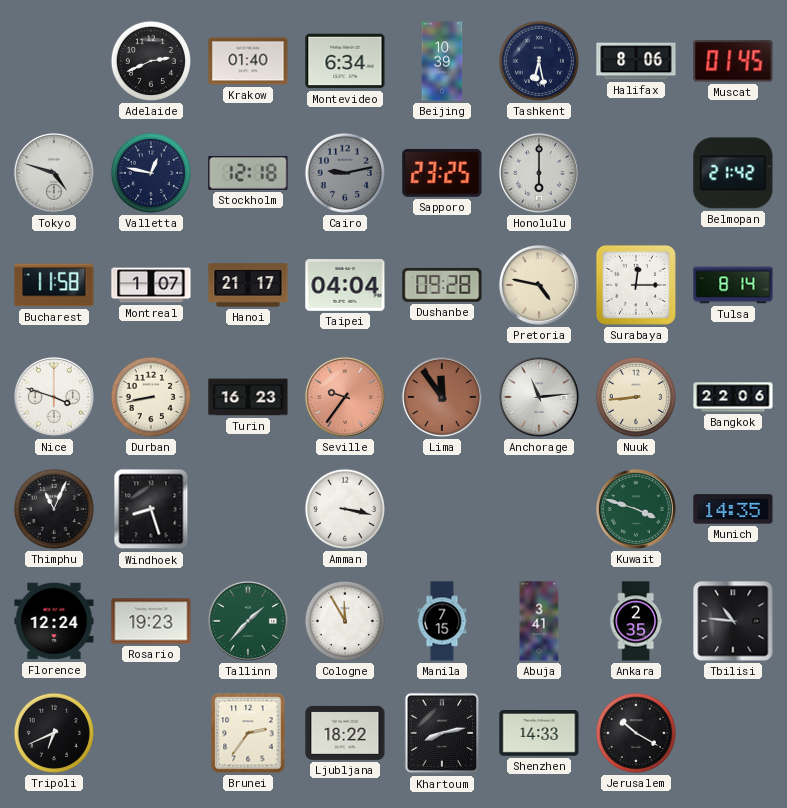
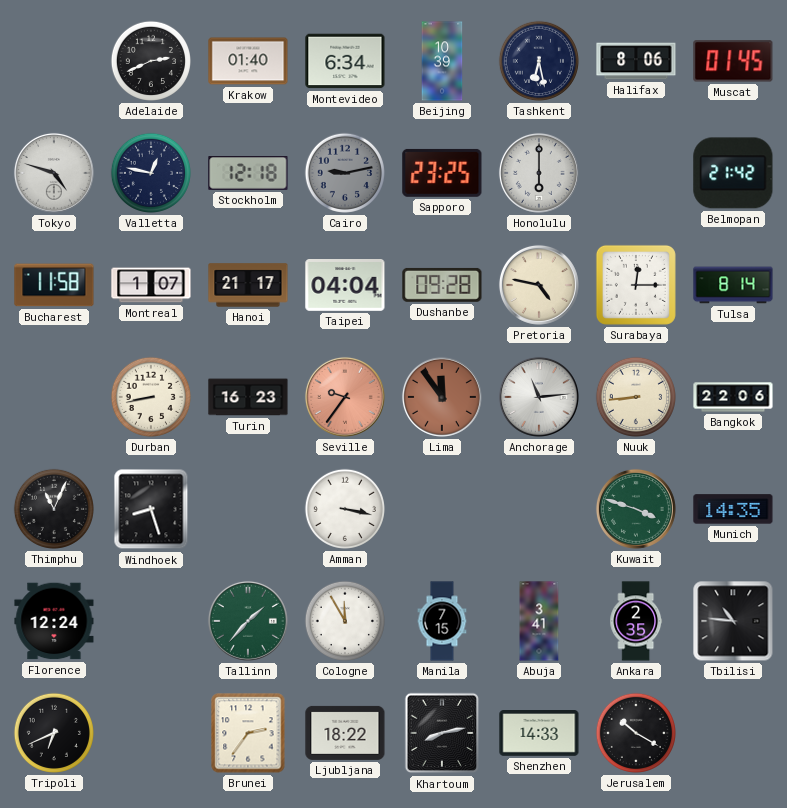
Nice: 3:48 -> none (54, 397)
Rosario: 19:23 -> none (151, 621)
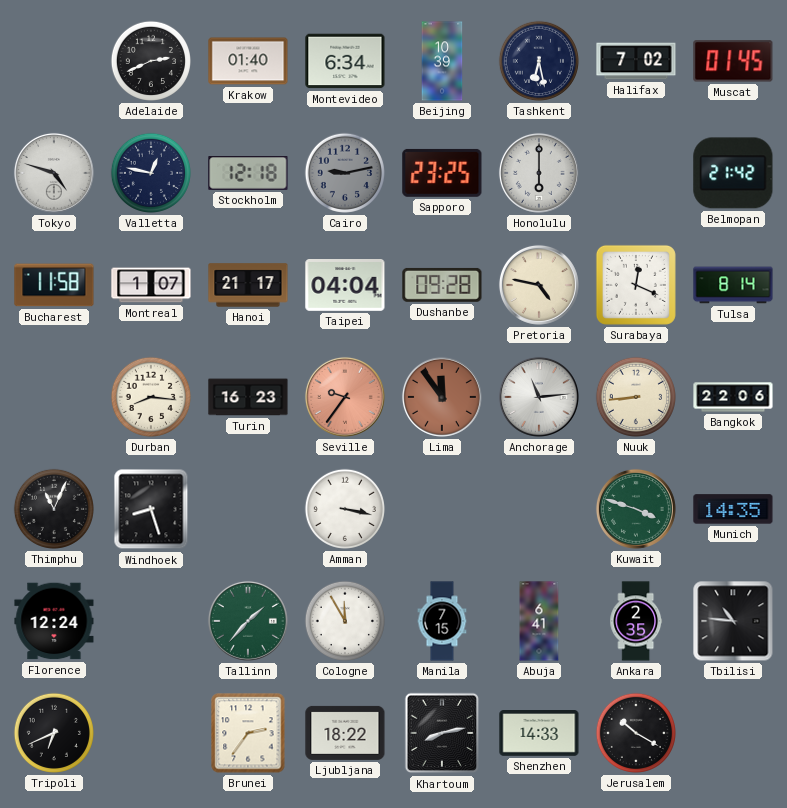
Halifax: 8:06 -> 7:02 (636, 61)
Surabaya: 12:15 -> 12:19 (636, 285)
Durban: 8:43 -> 8:16 (151, 397)
Abuja: 3:41 -> 6:41 (539, 621)
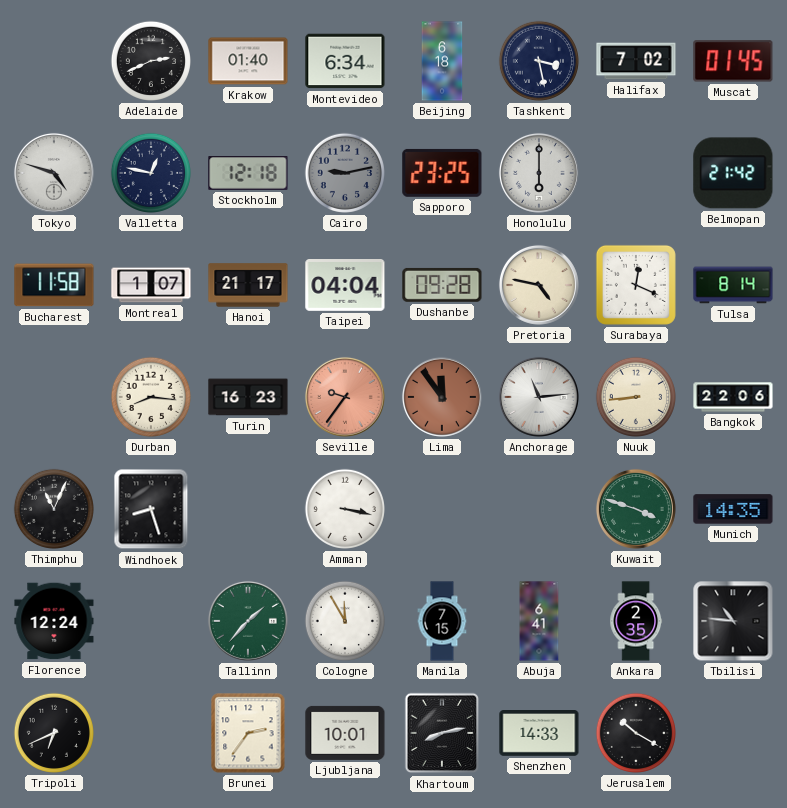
Beijing: 10:39 -> 6:18 (442, 61)
Tashkent: 6:28 -> 3:28 (539, 61)
Ljubljana: 18:22 -> 10:01 (345, 733)
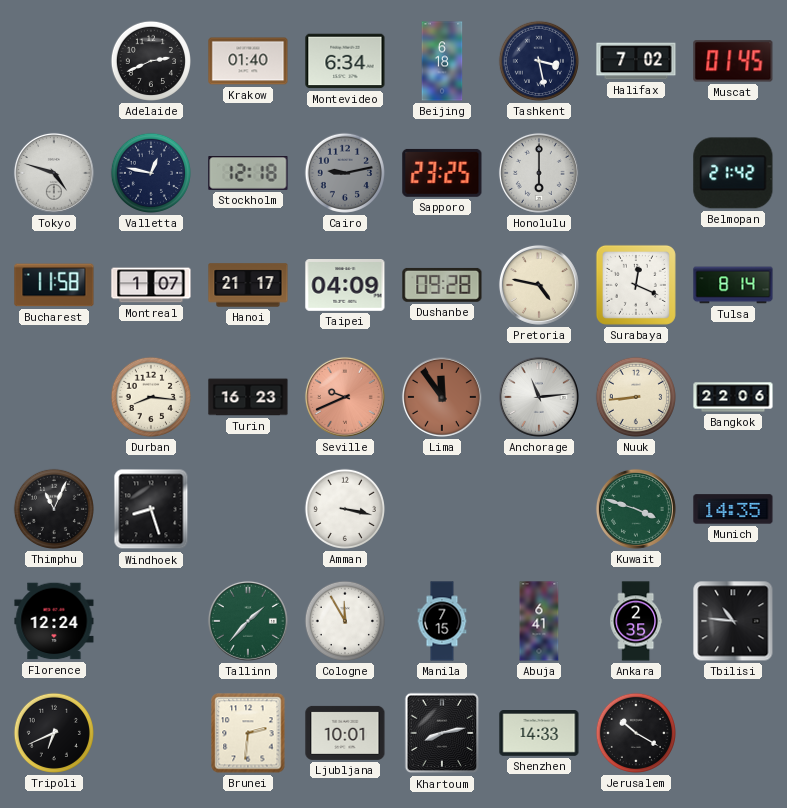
Taipei: 04:04 -> 04:09 (345, 286)
Seville: 9:36 -> 9:41 (345, 397)
Brunei: 2:36 -> 2:31 (248, 733)
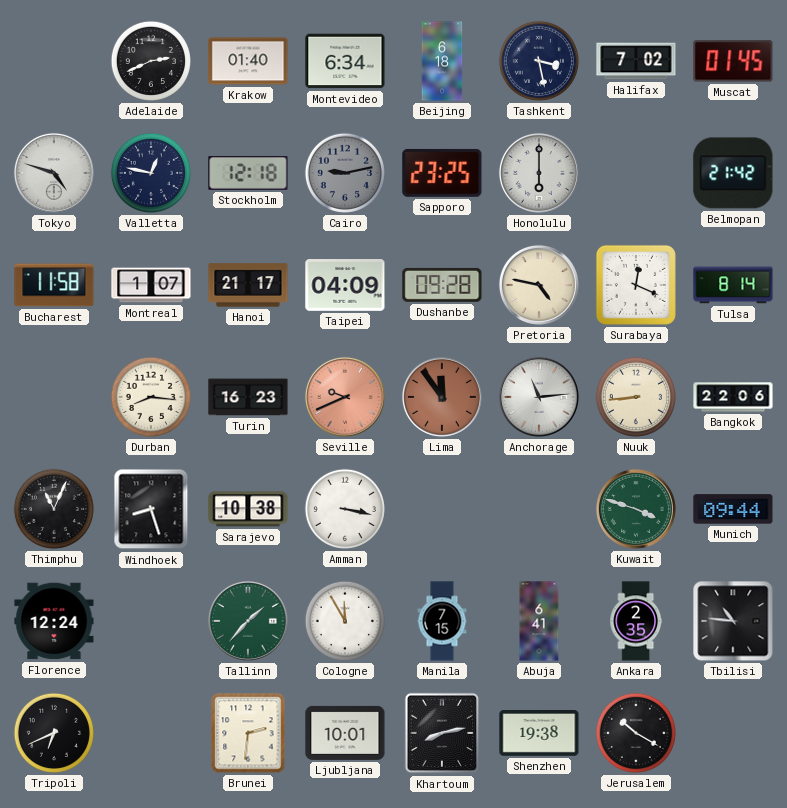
Sarajevo: none -> 10:38 (248, 509)
Munich: 14:35 -> 09:44 (733, 509)
Shenzhen: 14:33 -> 19:38 (539, 734)
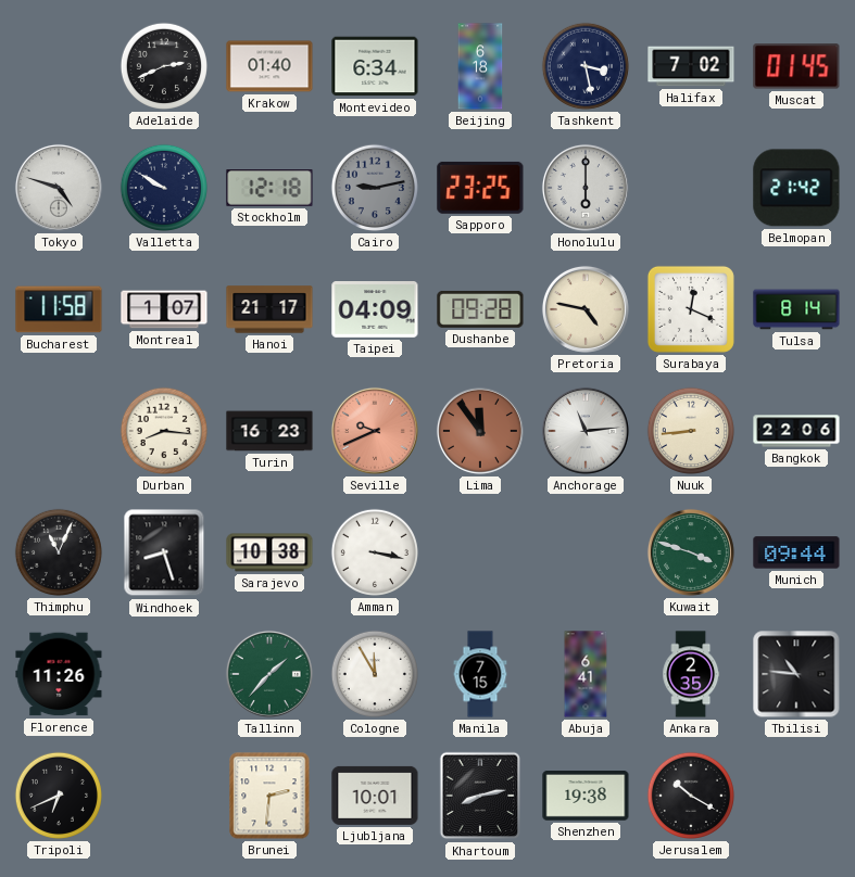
Valletta: 12:47 -> 9:50 (164, 188)
Florence: 12:24 -> 11:26 (59, 674)
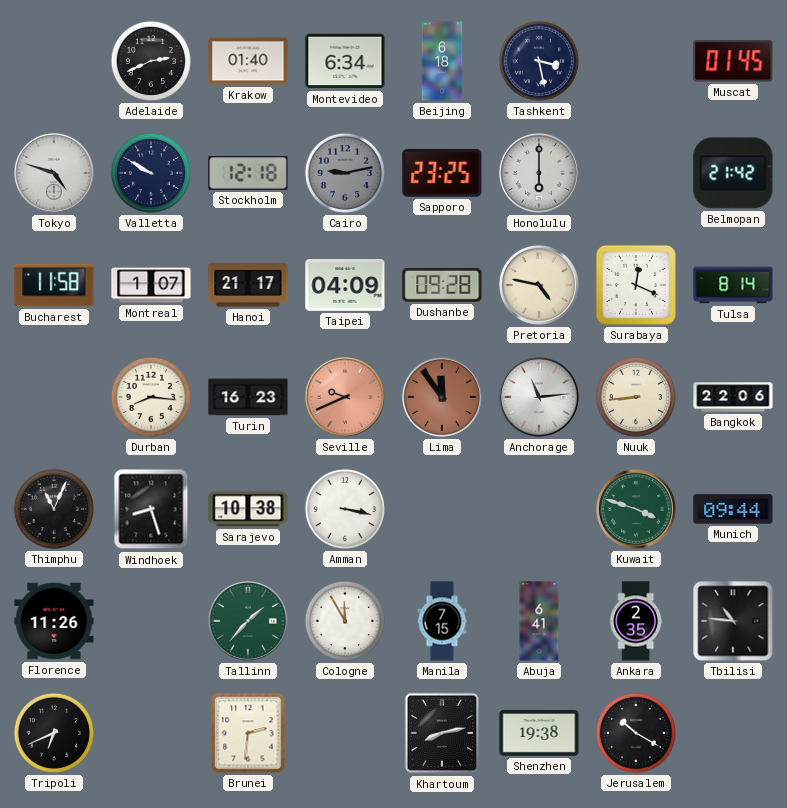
Halifax: 7:02 -> none (691, 66)
Ljubljana: 10:01 -> none (375, 796)
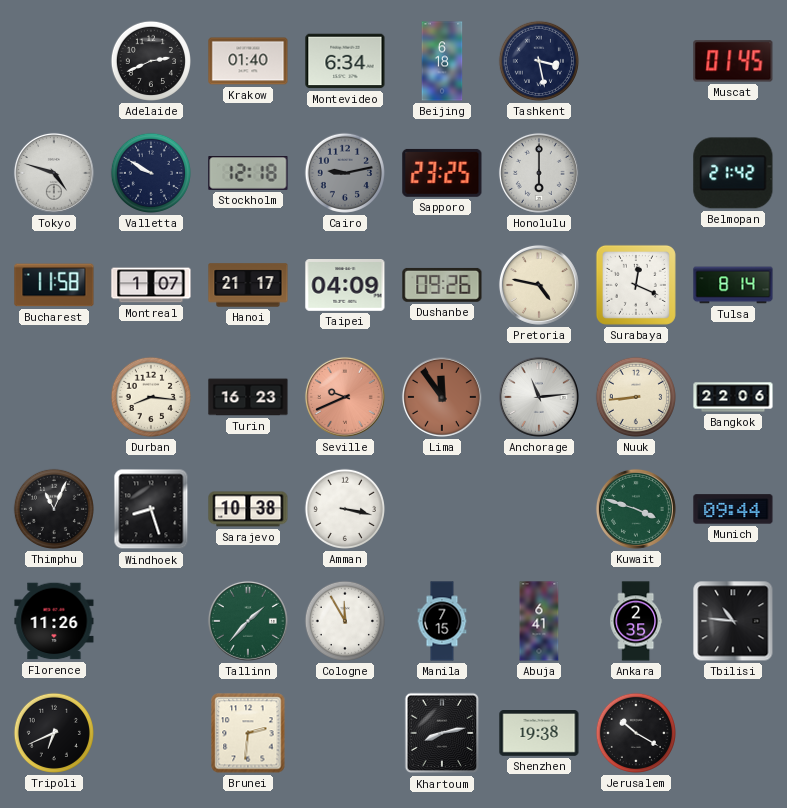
Dushanbe: 09:28 -> 09:26 (442, 285)
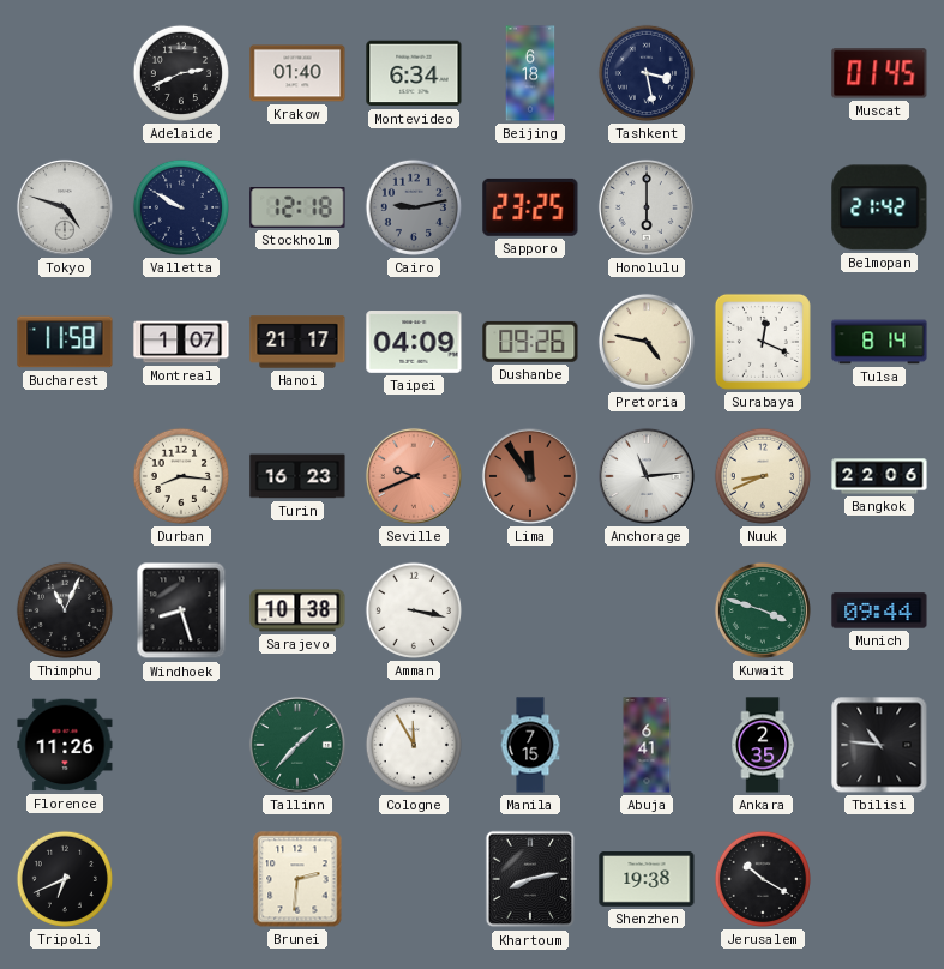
Nuuk: 8:44 -> 8:41 (763, 476)
